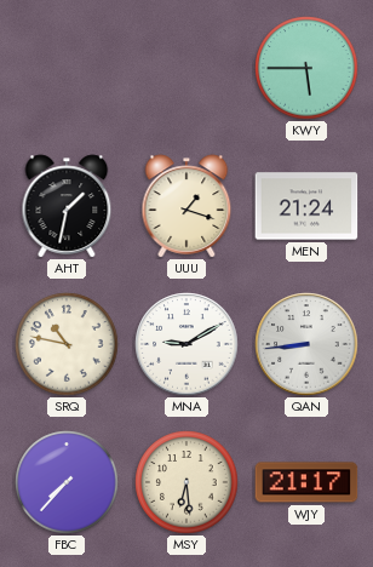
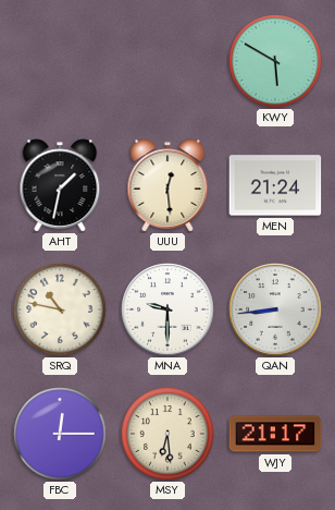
KWY: 5:45 -> 5:50 (275, 61)
UUU: 1:18 -> 12:29 (167, 185)
MNA: 9:10 -> 9:30 (167, 309)
FBC: 7:37 -> 12:15 (60, 434)
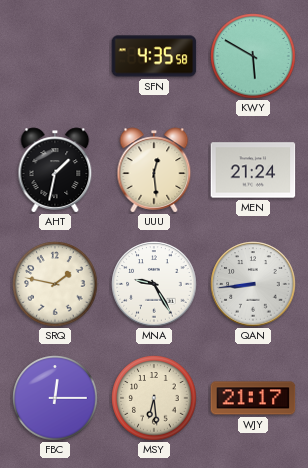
SFN: none -> 4:35 (154, 56)
SRQ: 10:47 -> 1:47 (55, 284)
MNA: 9:30 -> 9:25 (154, 284)
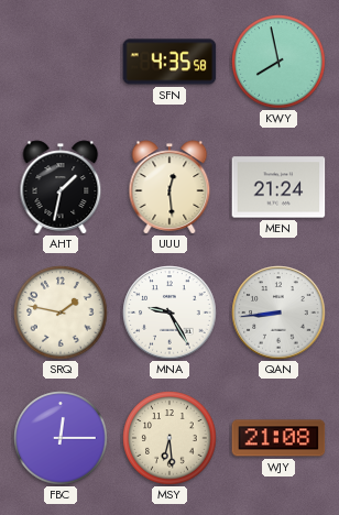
KWY: 5:50 -> 7:58 (278, 62)
WJY: 21:17 -> 21:08 (278, 438)
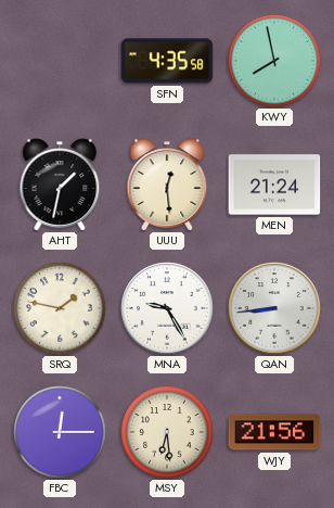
WJY: 21:08 -> 21:56 (274, 432)
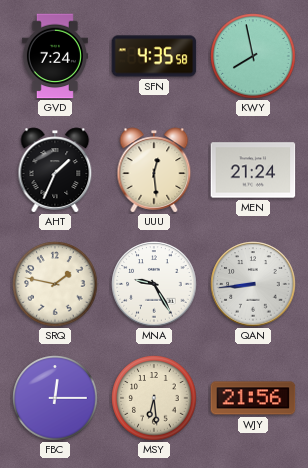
GVD: none -> 7:24 (55, 56)
AHT: 1:32 -> 1:34 (55, 170)
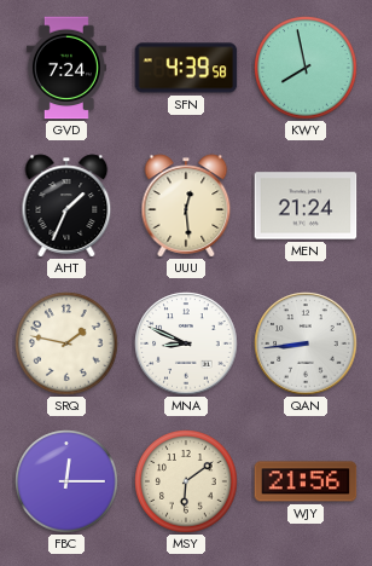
SFN: 4:35 -> 4:39 (186, 68)
MNA: 9:25 -> 8:49 (186, 343)
MSY: 6:29 -> 6:09 (186, 481)
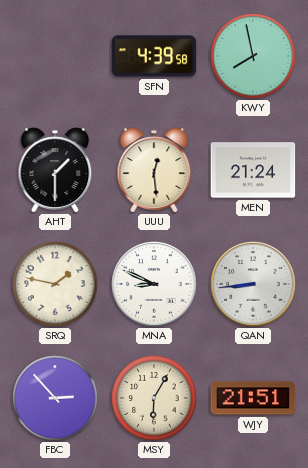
GVD: 7:24 -> none (66, 68)
AHT: 1:34 -> 1:30 (55, 170)
FBC: 12:15 -> 2:53 (55, 398)
MSY: 6:09 -> 6:05 (154, 398)
WJY: 21:56 -> 21:51 (253, 398)
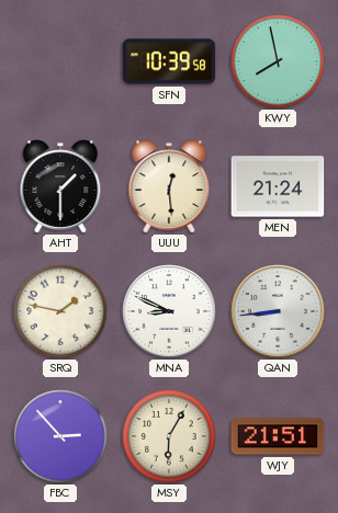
SFN: 4:39 -> 10:39 (169, 61)
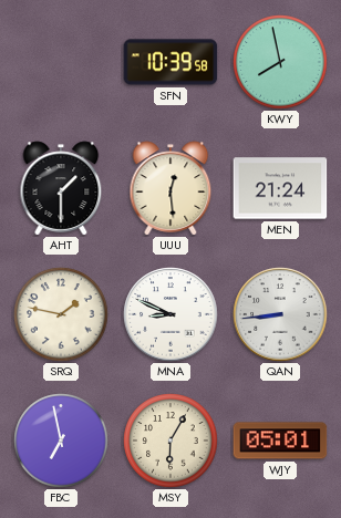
FBC: 2:53 -> 6:58 (61, 441)
WJY: 21:51 -> 05:01 (280, 441)
